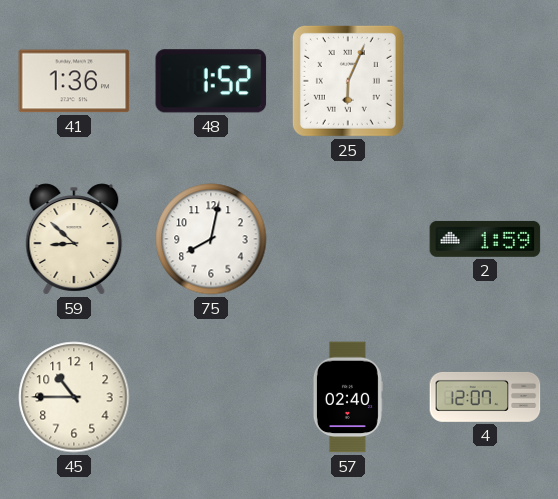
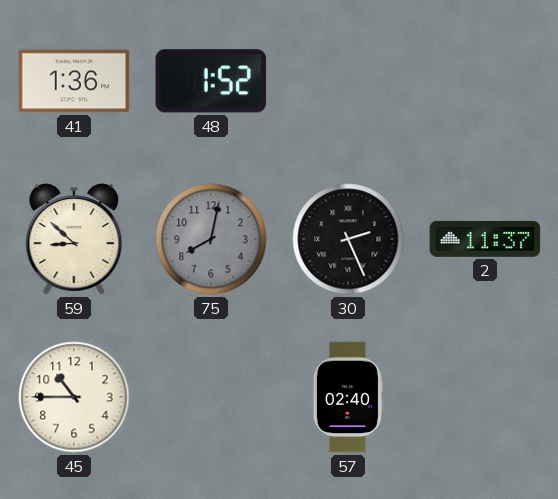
25: 6:04 -> none (348, 81)
75 dial: white -> grey (211, 239)
30: none -> 2:26 (348, 239)
2: 1:59 -> 11:37 (485, 239)
4: 12:07 -> none (485, 397)
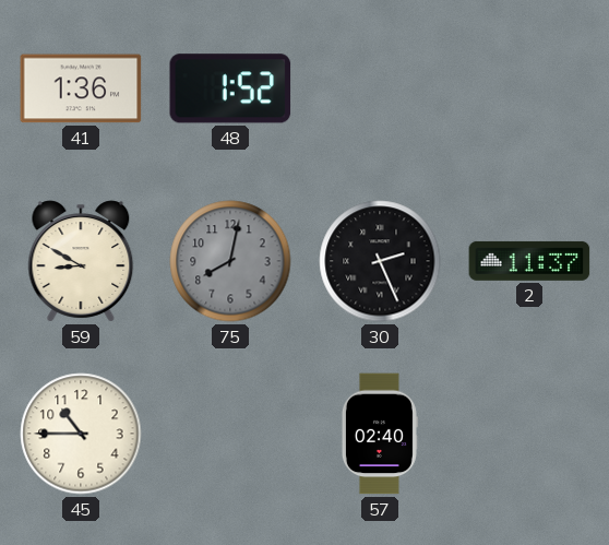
59: 8:52 -> 8:50 (81, 261)
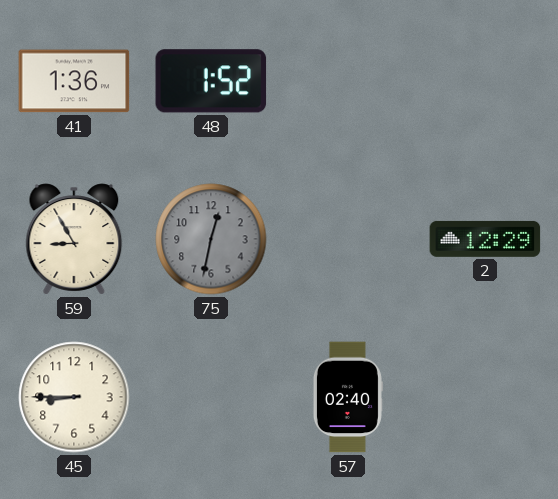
59: 8:50 -> 8:55 (74, 239)
75: 8:02 -> 12:32 (211, 239)
30: 2:26 -> none (380, 261)
2: 11:37 -> 12:29 (485, 239)
45: 10:45 -> 8:45 (74, 397)
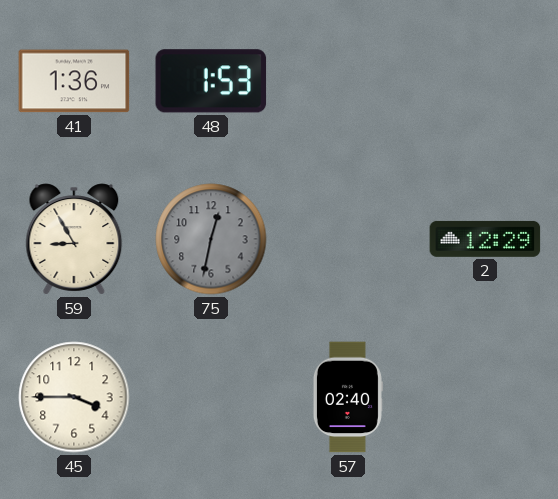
48: 1:52 -> 1:53 (211, 81)
45: 8:45 -> 3:45 (74, 397)
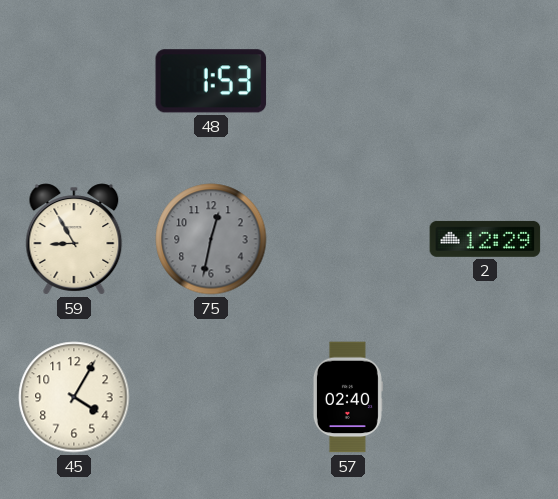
41: 1:36 -> none (74, 81)
45: 3:45 -> 4:05 (74, 397)
